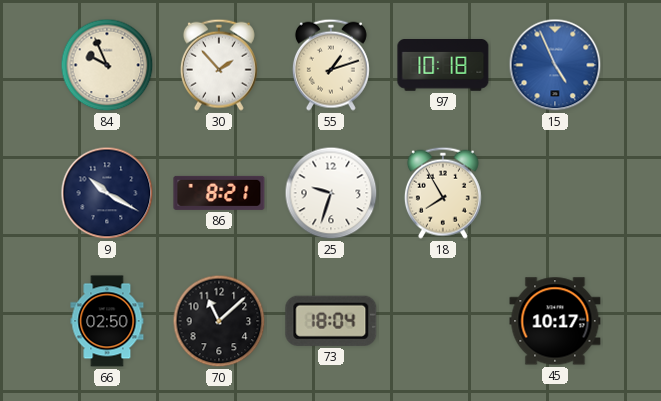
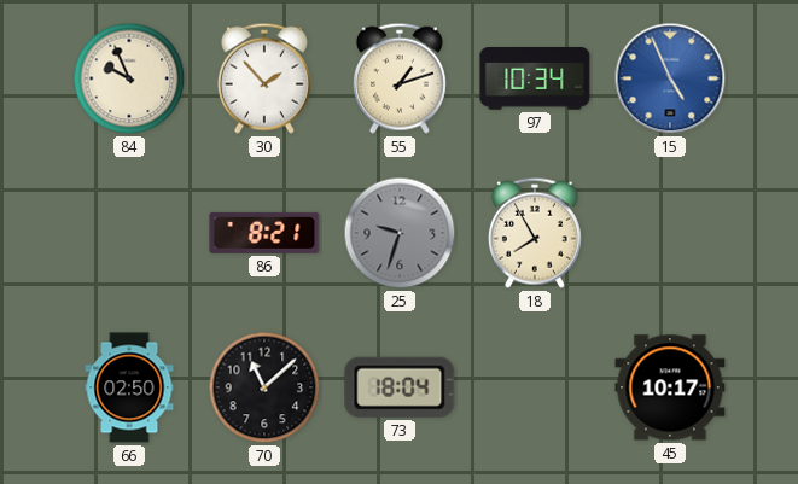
97: 10:18 -> 10:34 (535, 80)
9: 10:20 -> none (107, 193)
25 dial: white -> grey (400, 233)
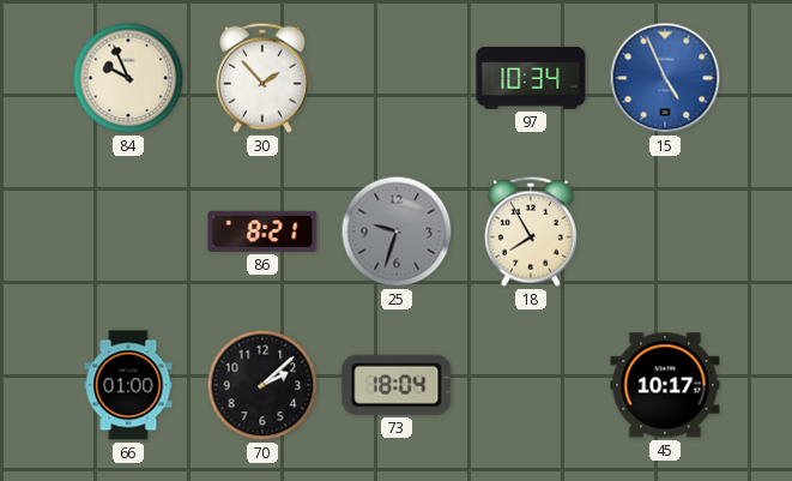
55: 1:12 -> none (400, 78)
66: 02:50 -> 01:00 (128, 385)
70: 11:08 -> 2:08 (262, 385)
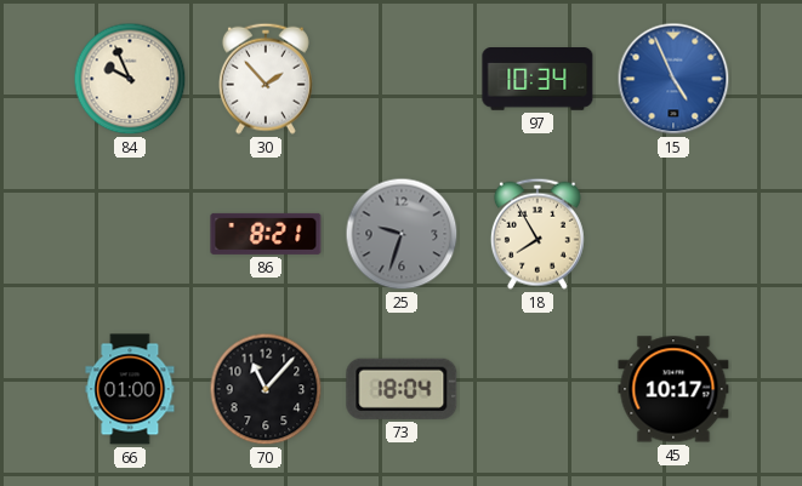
70: 2:08 -> 11:07 (266, 389)
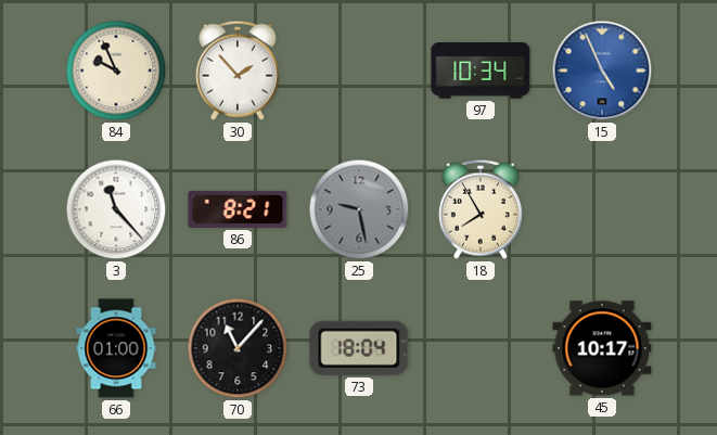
3: none -> 11:23 (116, 209)
25: 9:33 -> 9:28 (359, 209)
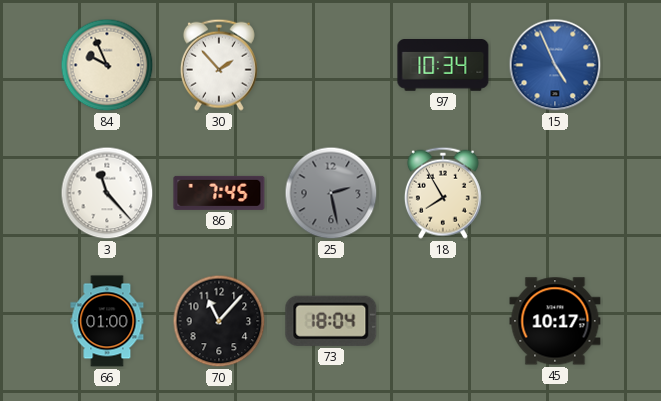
86: 8:21 -> 7:45 (219, 193)
25: 9:28 -> 2:28 (331, 193)
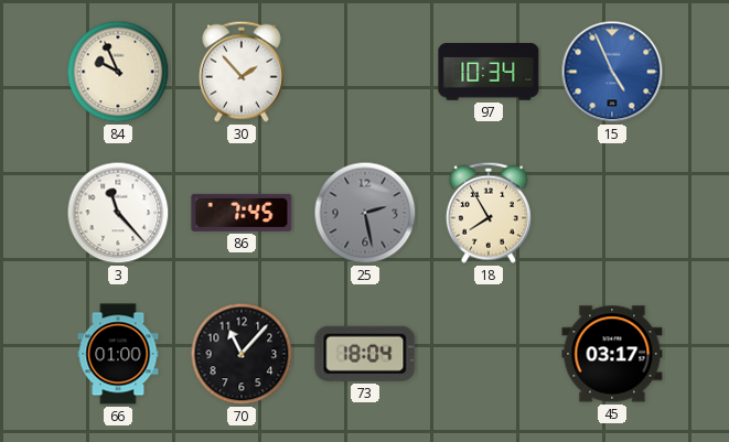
45: 10:17 -> 03:17 (612, 354)
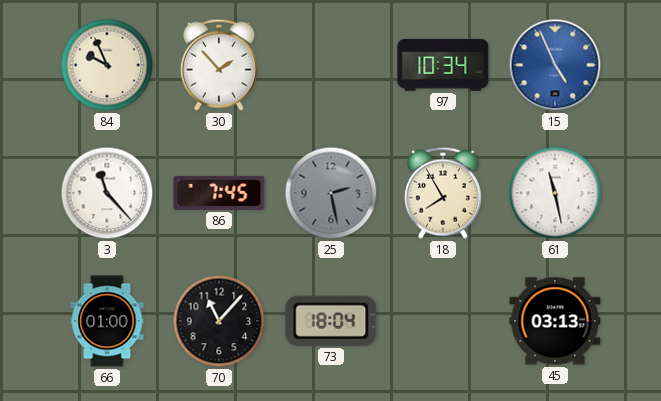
61: none -> 11:28 (555, 193)
45: 03:17 -> 03:13 (555, 321)
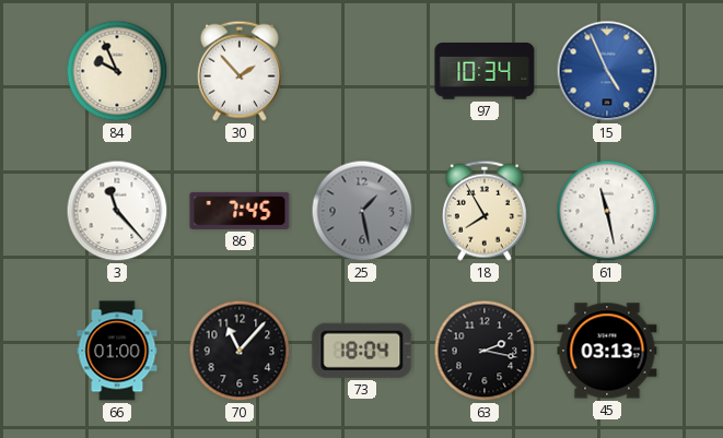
25: 2:28 -> 1:28 (362, 211)
63: none -> 2:17 (485, 351)
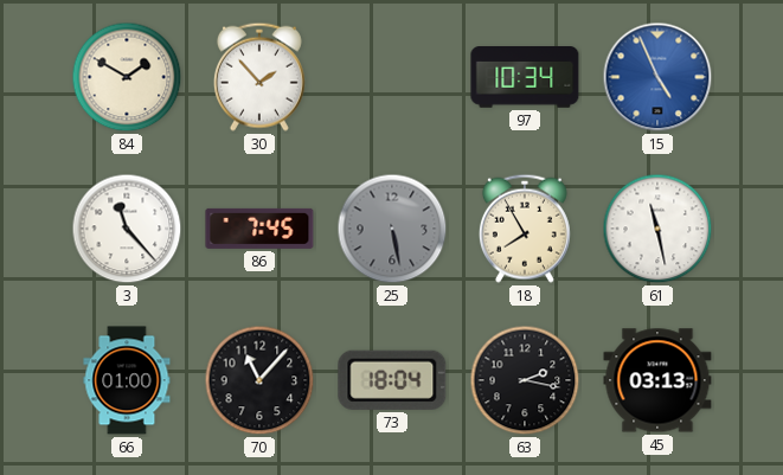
84: 9:56 -> 1:50 (127, 77)
25: 1:28 -> 5:28 (392, 229)
